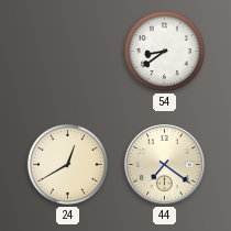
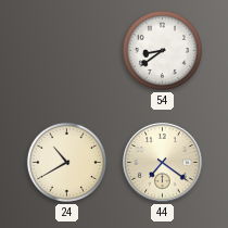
24: 12:40 -> 10:40 (66, 162)
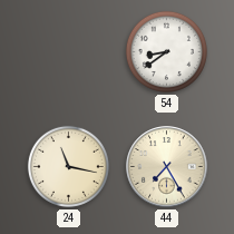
24: 10:40 -> 11:17 (68, 166)
44: 7:21 -> 7:25 (167, 167)
